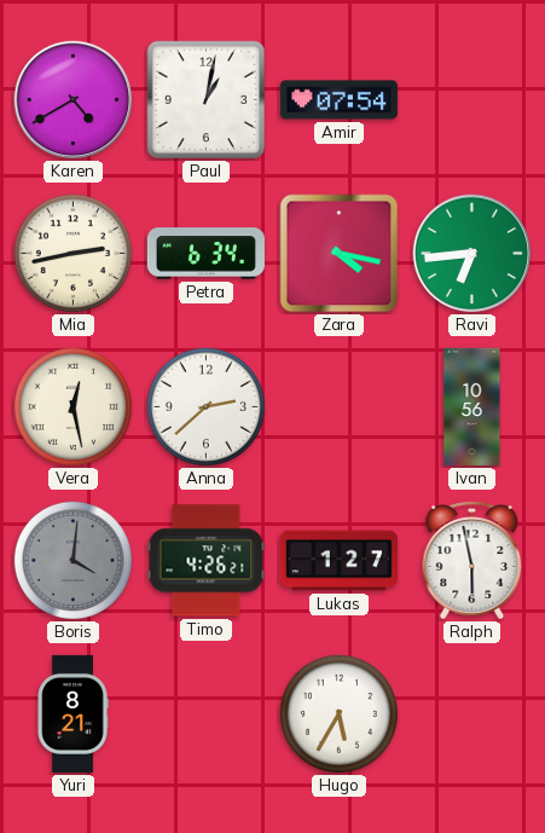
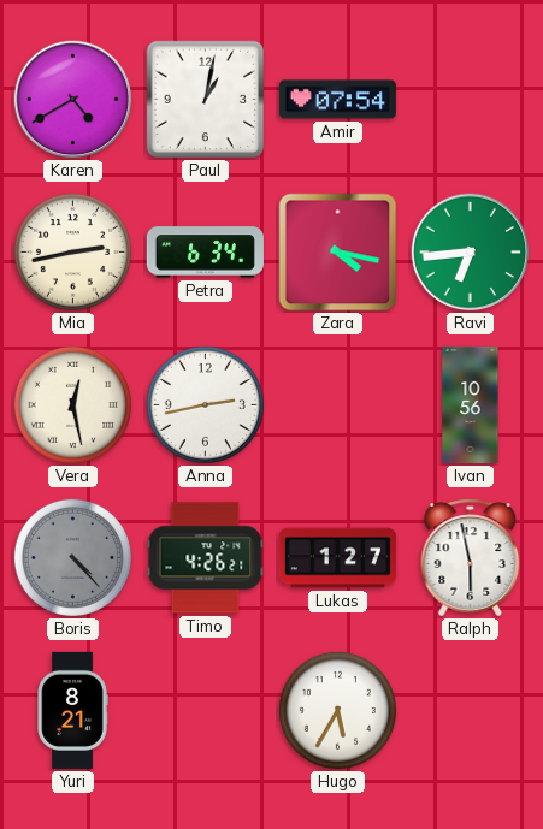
Anna: 2:38 -> 2:43 (205, 404)
Boris: 4:01 -> 4:23 (72, 557)
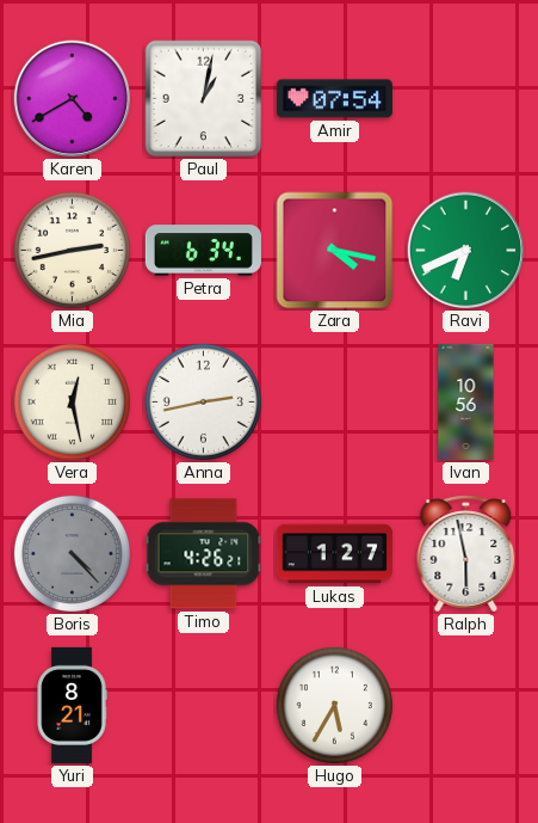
Ravi: 6:44 -> 6:41 (466, 251)
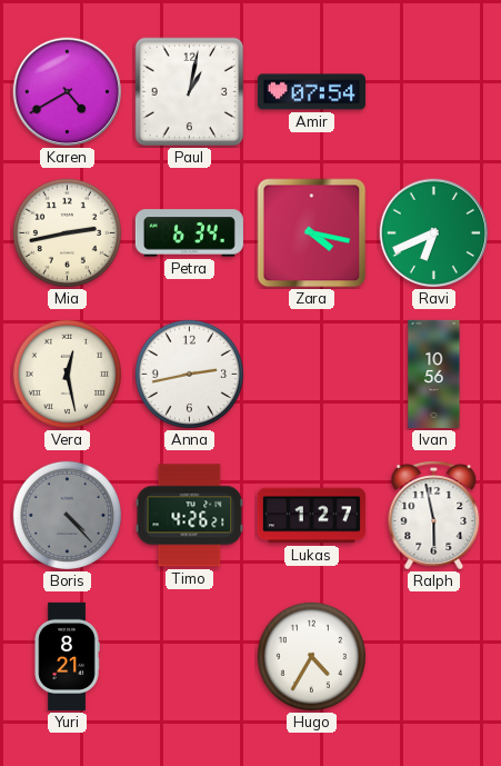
Hugo: 5:35 -> 4:35 (311, 656)
